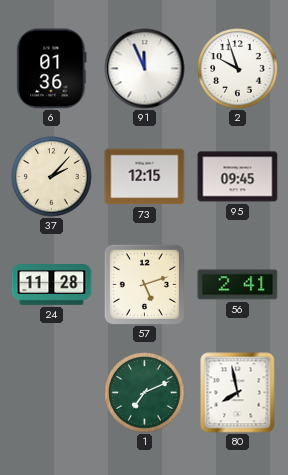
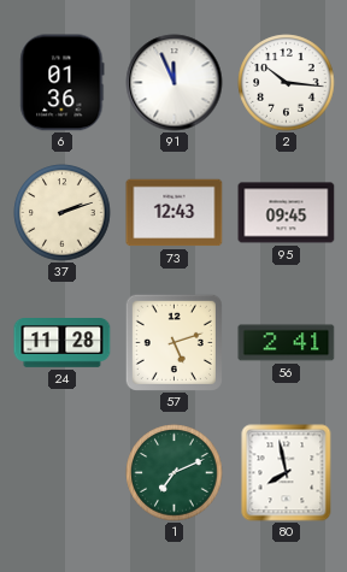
2: 9:57 -> 10:16 (287, 83)
37: 2:07 -> 2:12 (63, 213)
73: 12:15 -> 12:43 (175, 213)
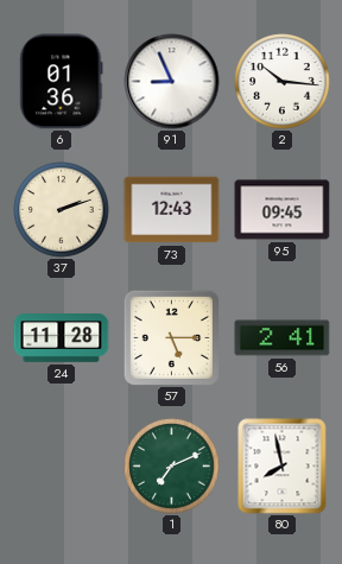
91: 11:56 -> 8:56 (172, 82)
57: 5:12 -> 5:15 (171, 337)
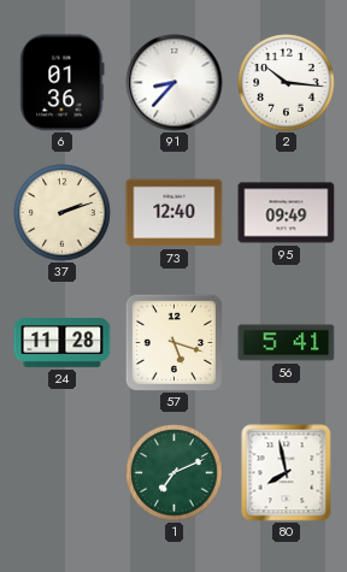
91: 8:56 -> 8:37 (175, 83)
73: 12:43 -> 12:40 (175, 213)
95: 09:45 -> 09:49 (287, 213)
57: 5:15 -> 5:18 (173, 342)
56: 2:41 -> 5:41 (287, 343)
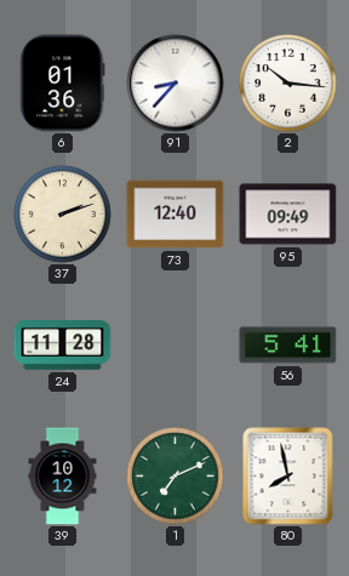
57: 5:18 -> none (173, 342)
39: none -> 10:12 (63, 477)
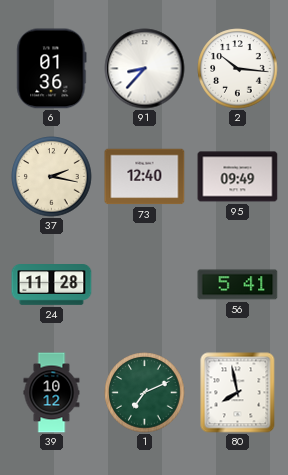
37: 2:12 -> 2:17 (52, 177)
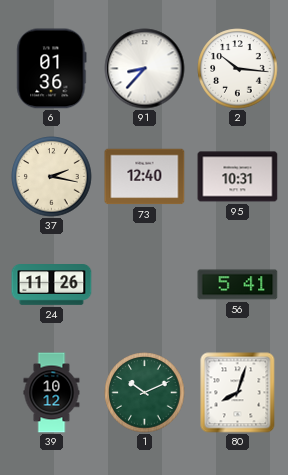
95: 09:49 -> 10:31 (238, 177)
24: 11:28 -> 11:26 (52, 285)
1: 7:11 -> 10:11 (145, 393)
80: 7:58 -> 8:03 (238, 393)
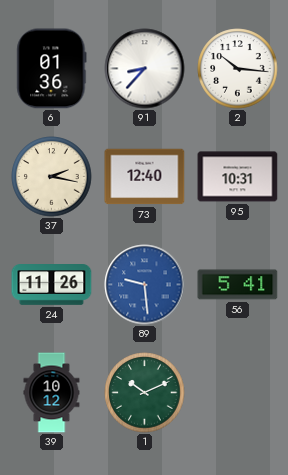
89: none -> 9:29 (145, 285)
80: 8:03 -> none (238, 393)
